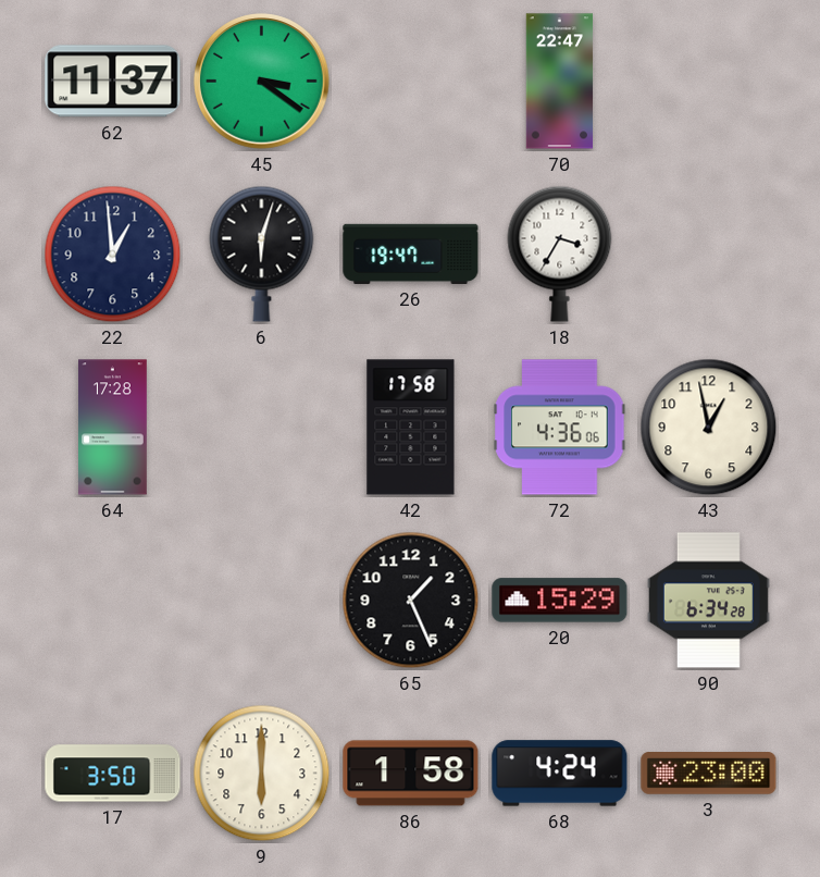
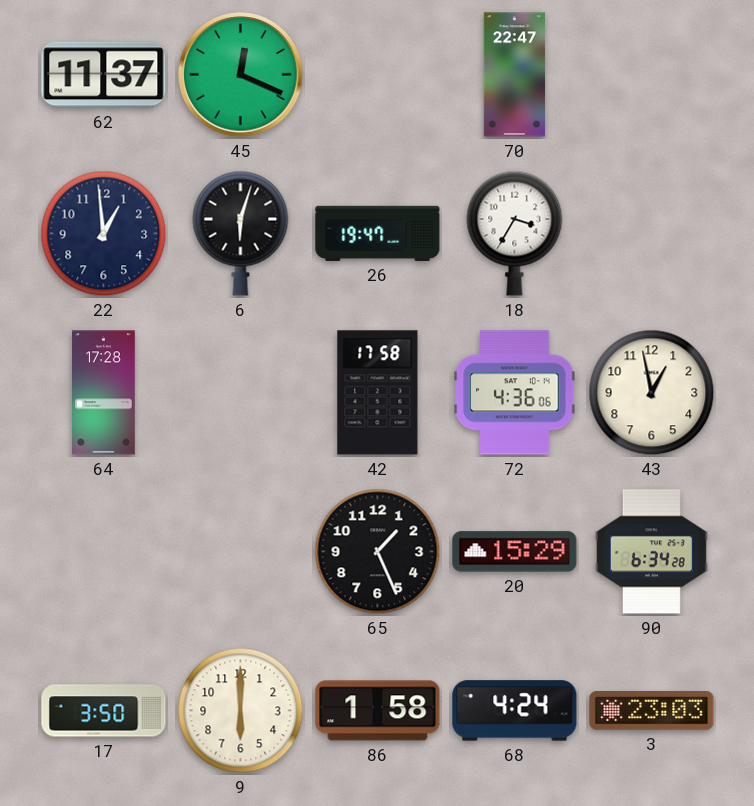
45: 3:21 -> 12:19 (241, 75)
3: 23:00 -> 23:03 (652, 711)
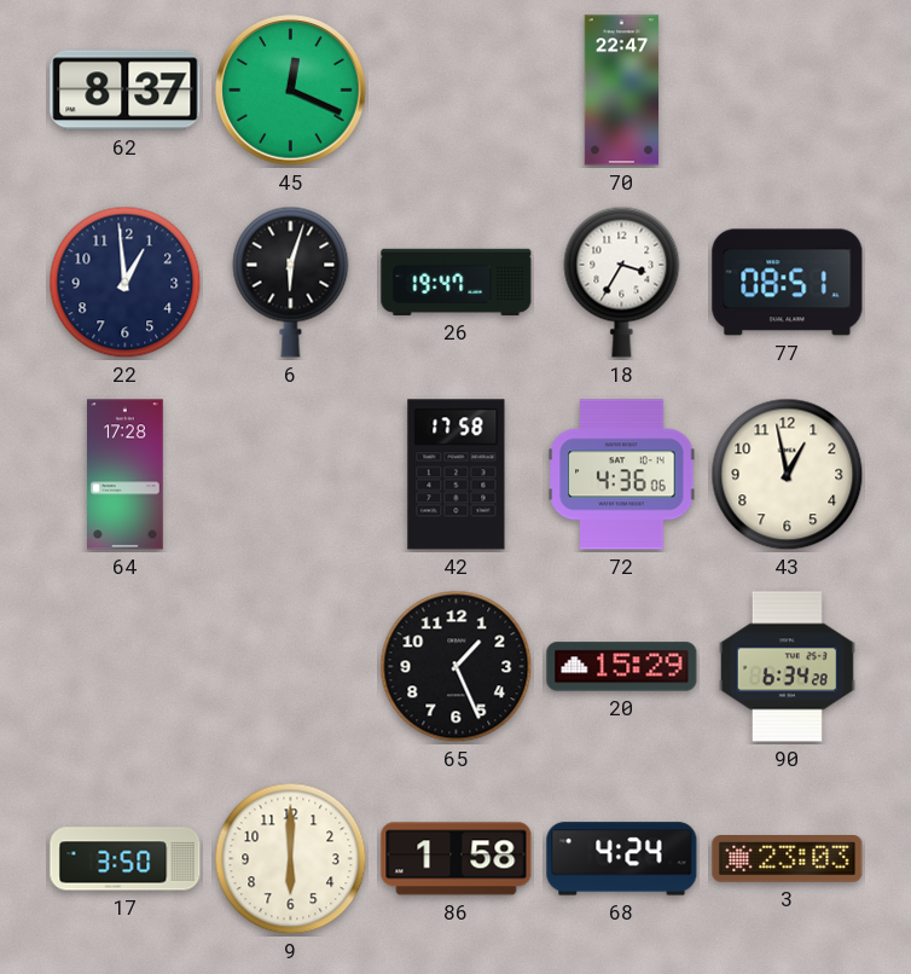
62: 11:37 -> 8:37 (126, 91)
77: none -> 08:51 (788, 283)
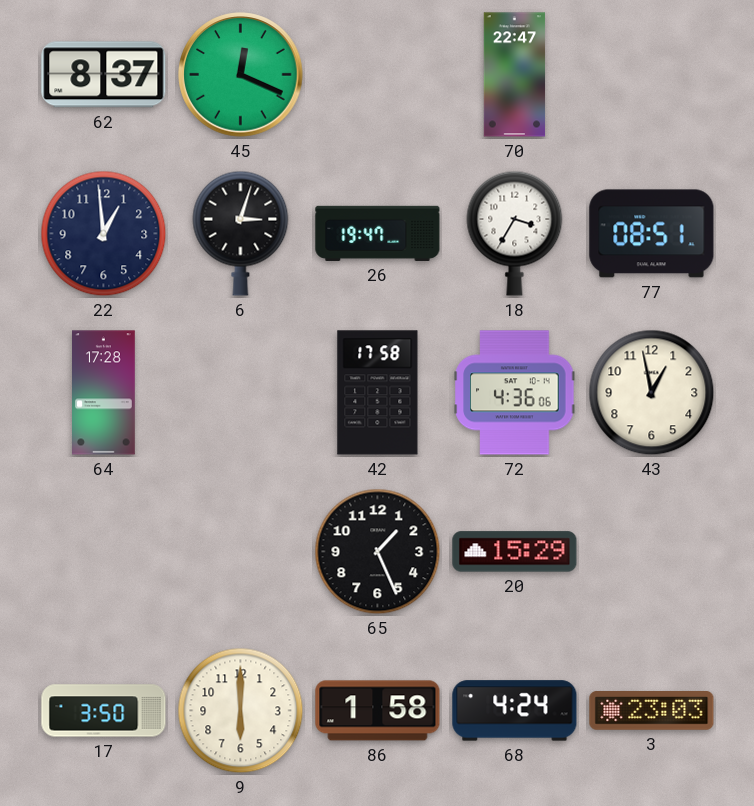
6: 6:03 -> 3:03 (241, 233)
90: 6:34 -> none (787, 667)
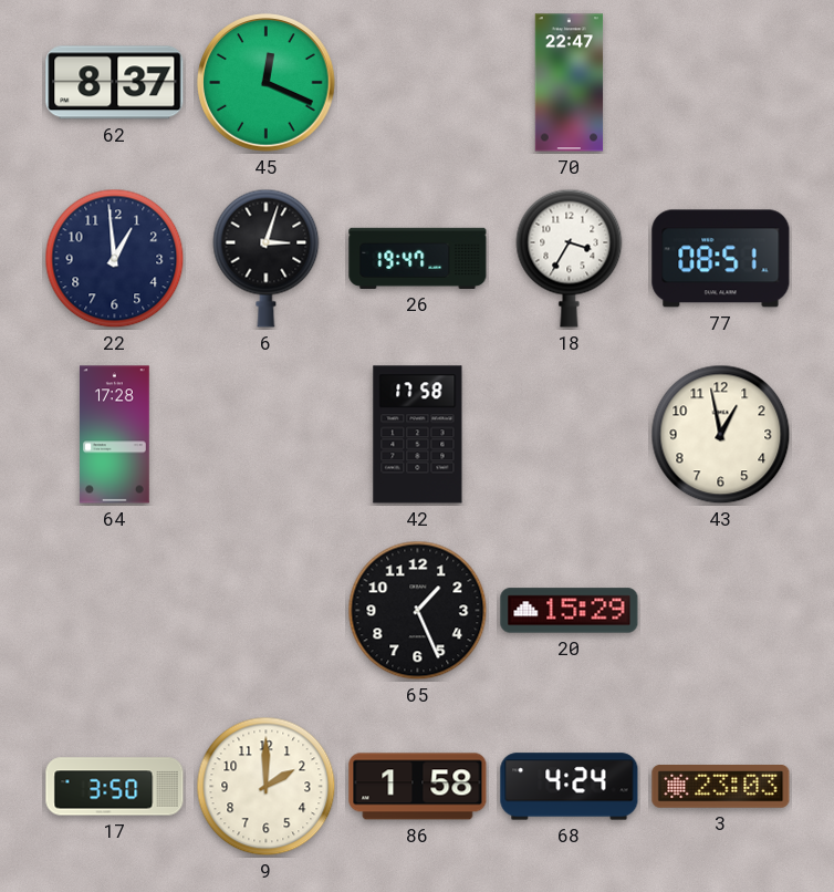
72: 4:36 -> none (515, 393)
9: 6:00 -> 2:00 (267, 787)
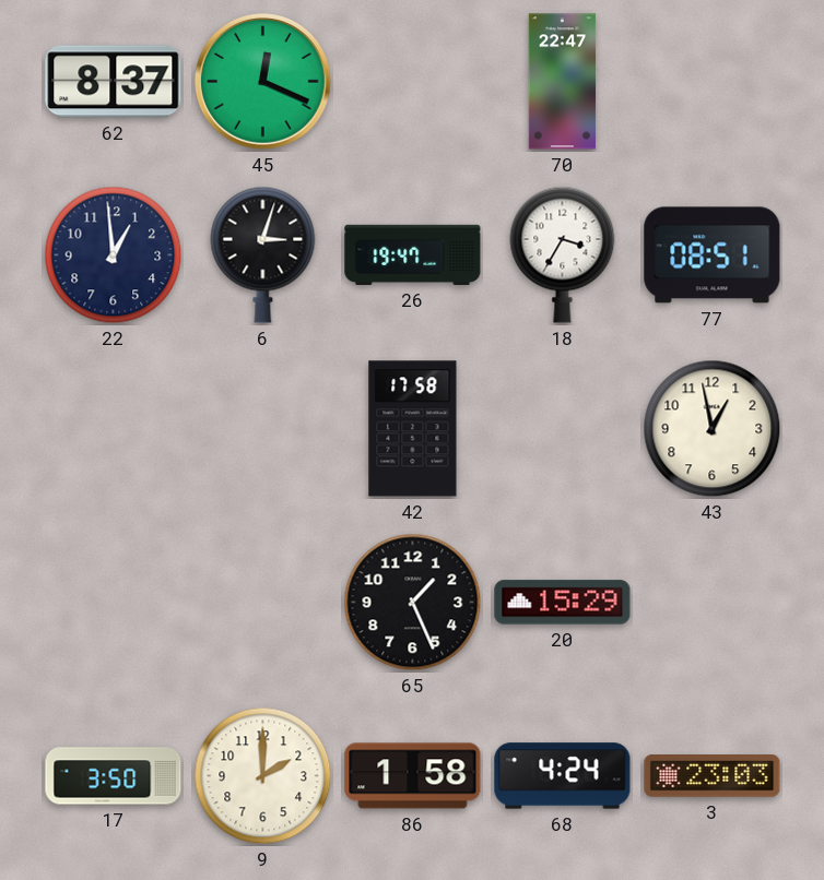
64: 17:28 -> none (115, 435)
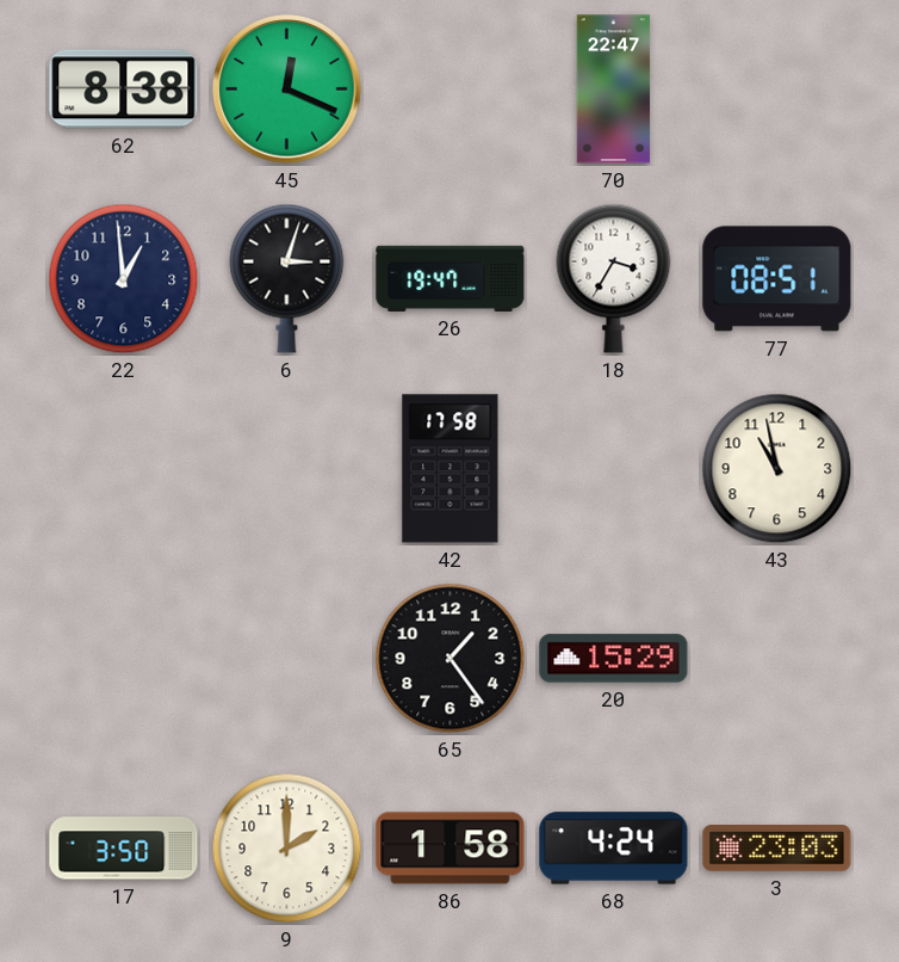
62: 8:37 -> 8:38 (124, 90)
43: 12:58 -> 10:58 (777, 469)
65: 1:26 -> 1:24 (451, 659)
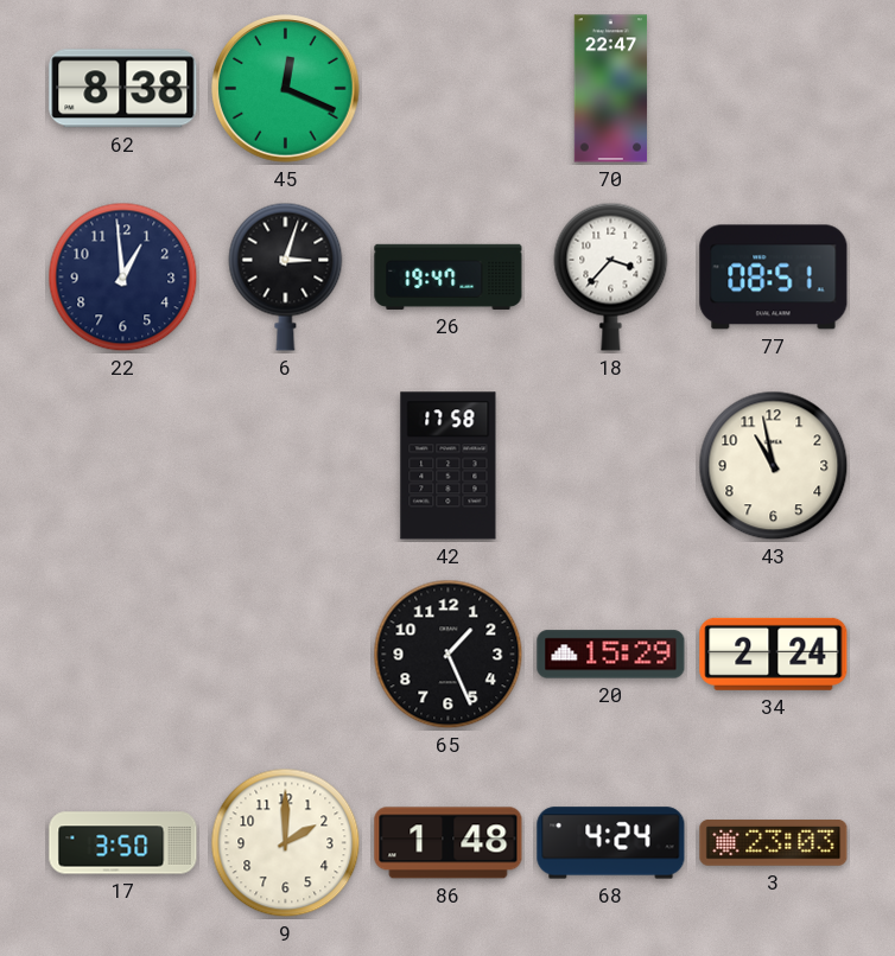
18: 3:35 -> 3:37 (611, 276)
65: 1:24 -> 1:26 (449, 655)
34: none -> 2:24 (774, 654)
86: 1:58 -> 1:48 (449, 843)
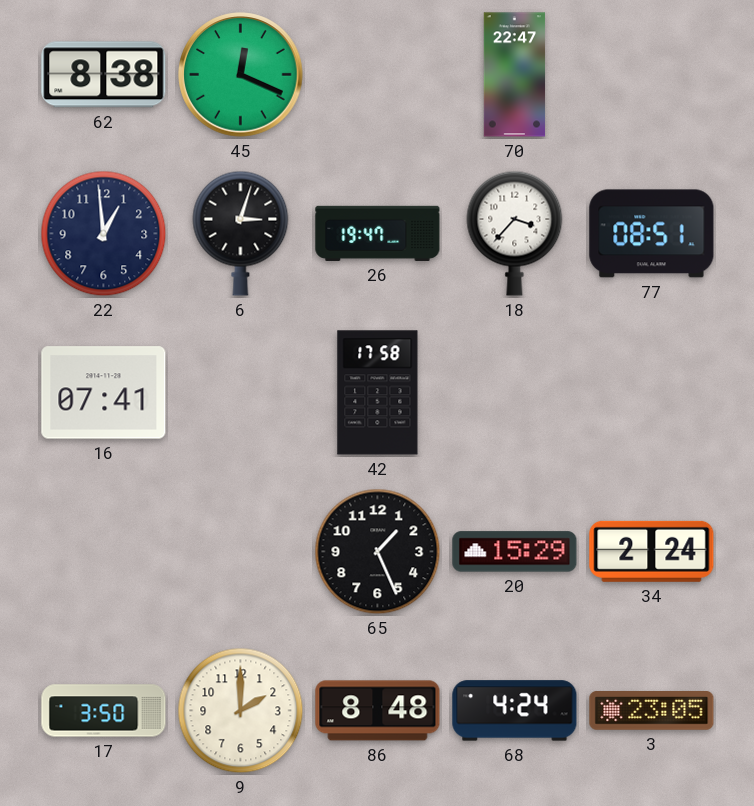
16: none -> 07:41 (104, 393)
43: 10:58 -> none (774, 466)
86: 1:48 -> 8:48 (378, 711)
3: 23:03 -> 23:05 (652, 711)
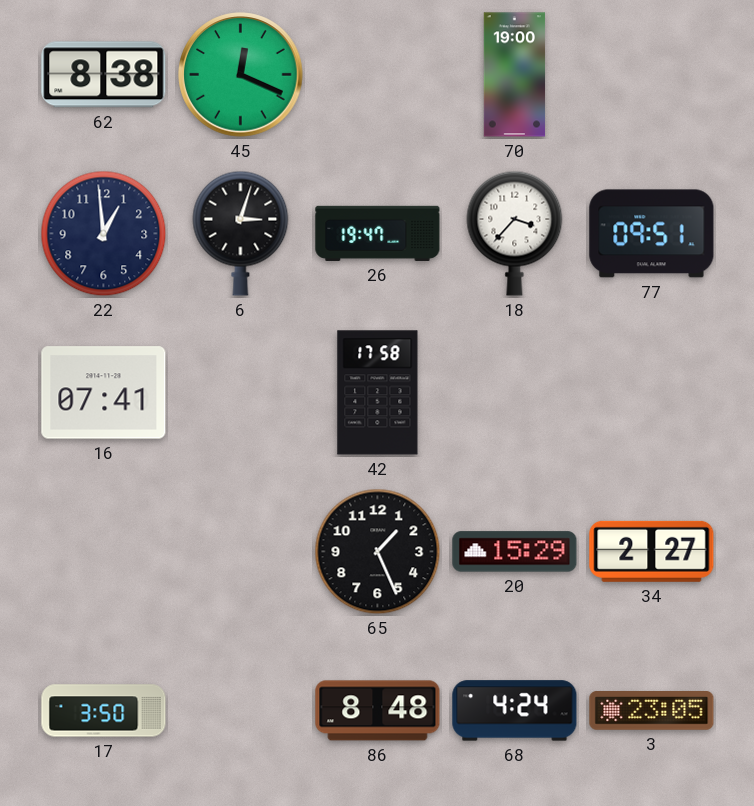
70: 22:47 -> 19:00 (515, 75)
77: 08:51 -> 09:51 (652, 234)
34: 2:24 -> 2:27 (652, 551)
9: 2:00 -> none (241, 711)
